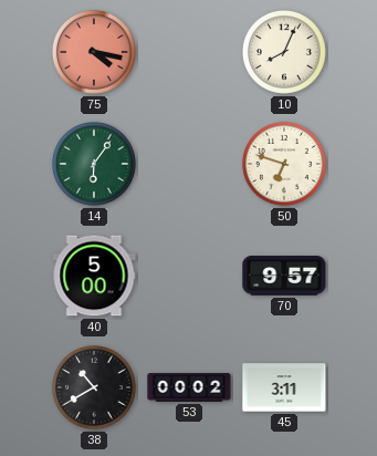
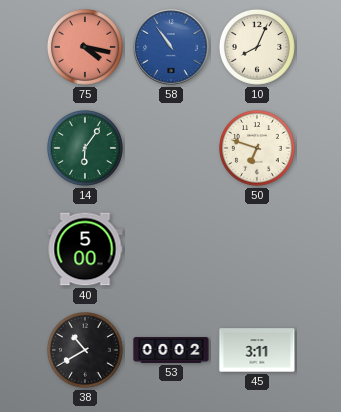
58: none -> 10:54 (171, 47)
70: 9:57 -> none (284, 276)
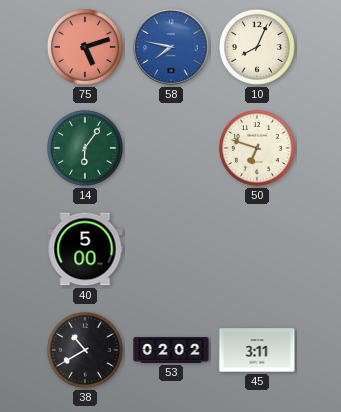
75: 4:17 -> 5:12 (85, 47)
58: 10:54 -> 7:47 (171, 47)
53: 00:02 -> 02:02 (171, 350)
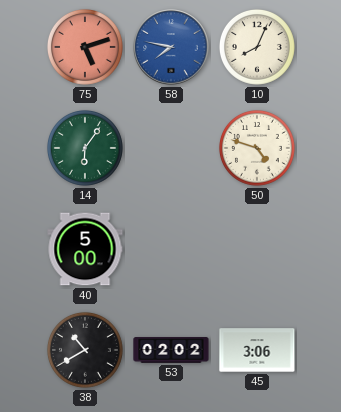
50: 6:48 -> 4:48 (257, 148)
45: 3:11 -> 3:06 (257, 350)
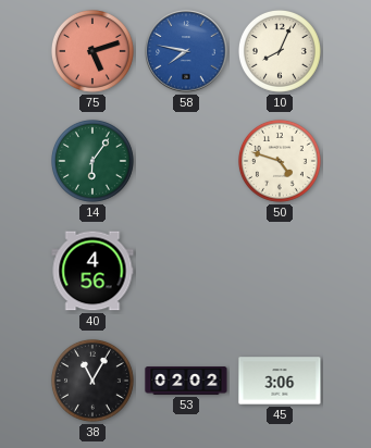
40: 5:00 -> 4:56 (92, 271)
38: 10:40 -> 11:05 (92, 381)
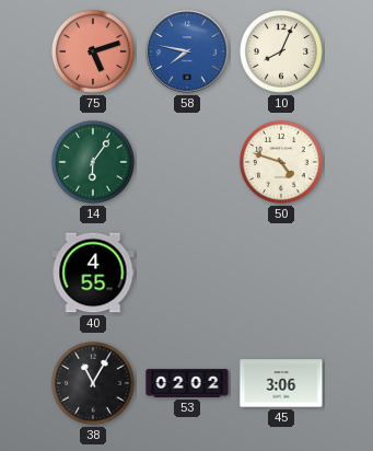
40: 4:56 -> 4:55 (93, 273)
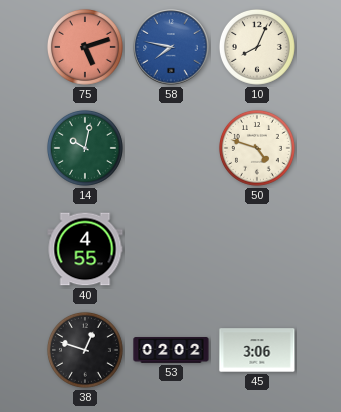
14: 6:06 -> 10:02 (85, 148)
38: 11:05 -> 12:48 (85, 350)
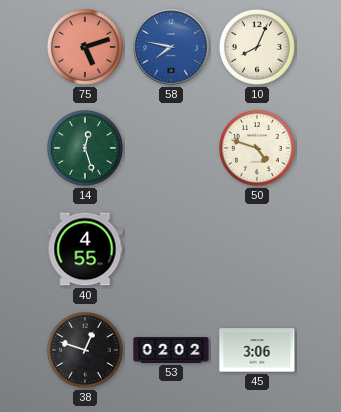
14: 10:02 -> 12:27 (85, 148)
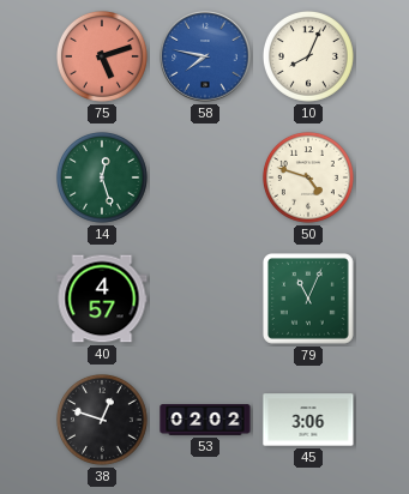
40: 4:55 -> 4:57 (102, 299)
79: none -> 11:04 (309, 300)
